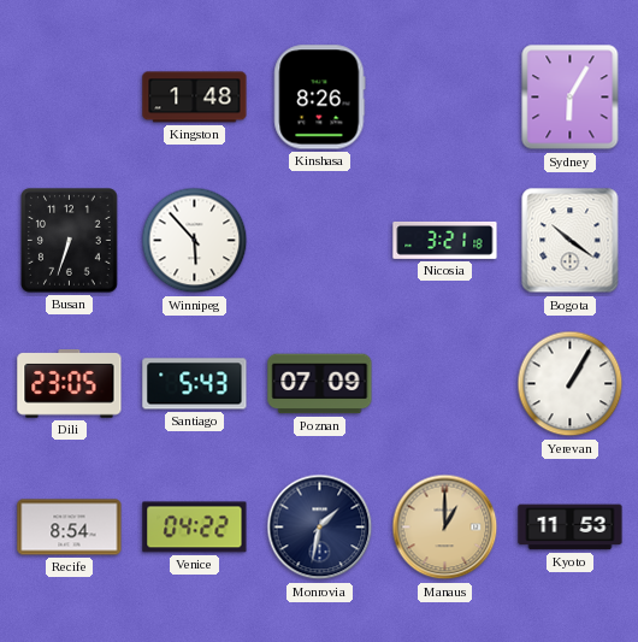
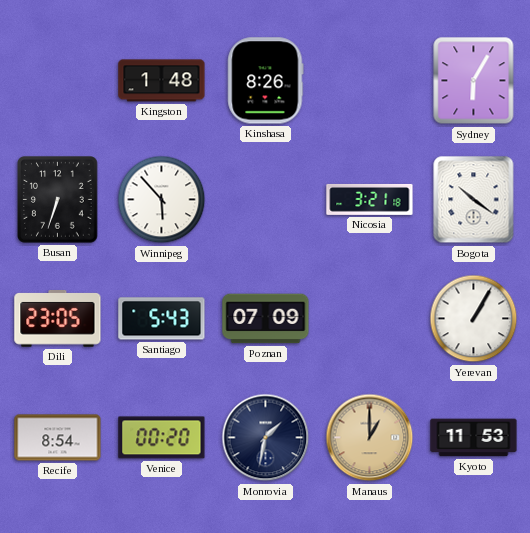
Venice: 04:22 -> 00:20 (162, 438)
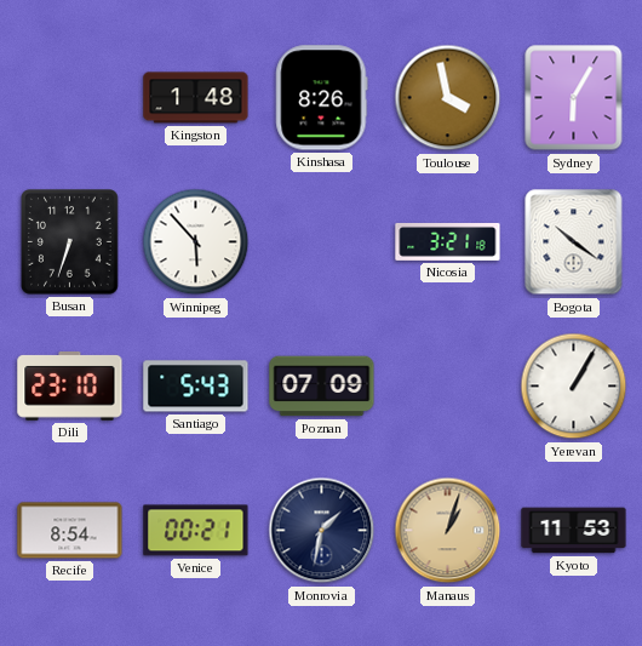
Toulouse: none -> 3:58 (448, 98)
Dili: 23:05 -> 23:10 (70, 387)
Venice: 00:20 -> 00:21 (196, 531)
Manaus: 1:00 -> 1:03 (448, 531)
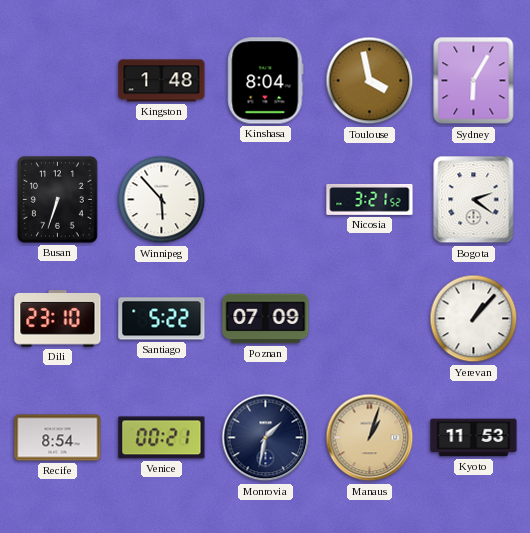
Kinshasa: 8:26 -> 8:04 (266, 81)
Nicosia: 3:21:18 -> 3:21:52 (370, 199)
Bogota: 10:21 -> 2:21 (474, 200)
Santiago: 5:43 -> 5:22 (162, 319)
Yerevan: 1:05 -> 1:07 (474, 319)
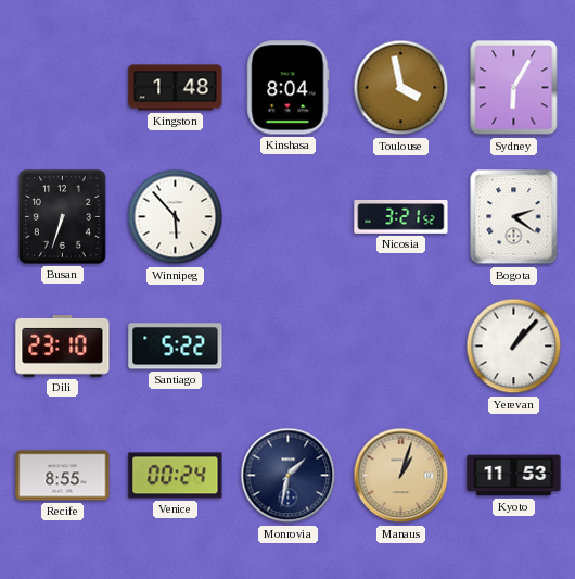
Poznan: 07:09 -> none (266, 319)
Recife: 8:54 -> 8:55 (63, 476)
Venice: 00:21 -> 00:24 (176, 476)
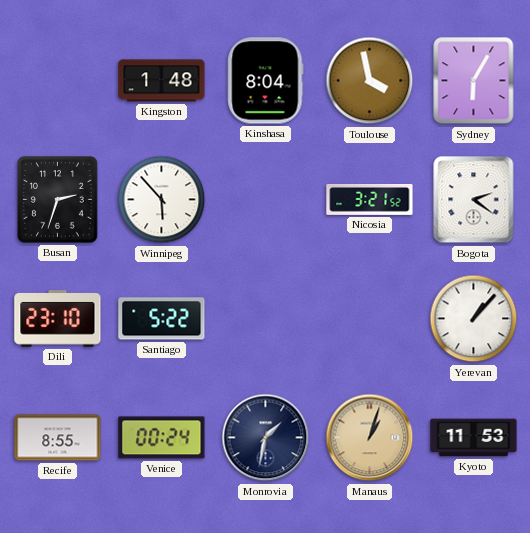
Busan: 6:33 -> 2:33 (58, 200)
